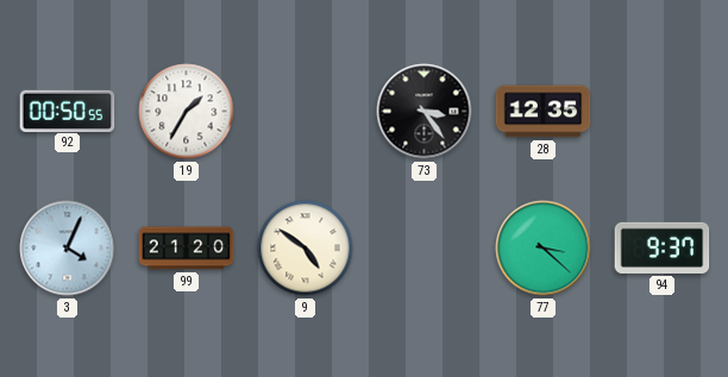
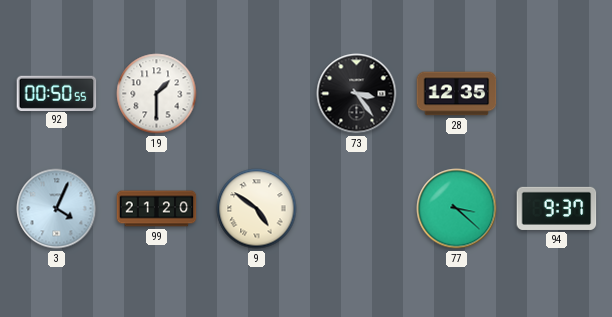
19: 1:35 -> 1:30 (157, 94)
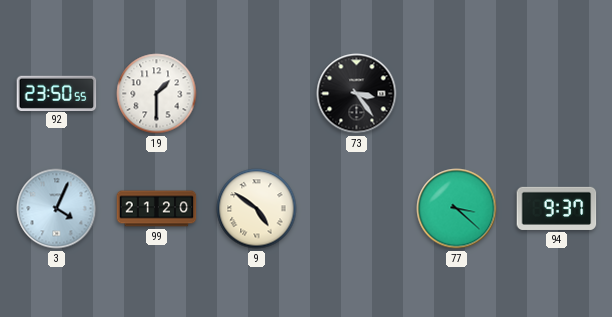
92: 00:50 -> 23:50 (57, 93)
28: 12:35 -> none (457, 94)
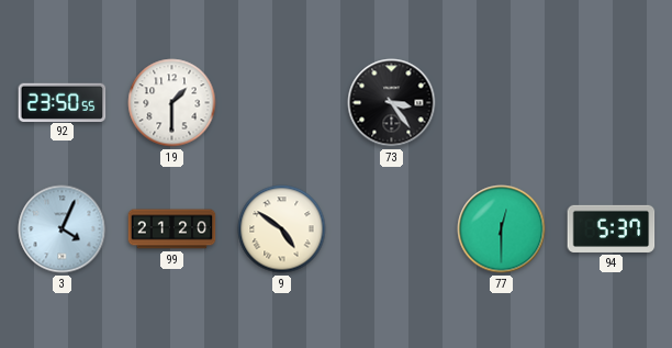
77: 3:22 -> 12:30 (502, 229)
94: 9:37 -> 5:37 (612, 228)
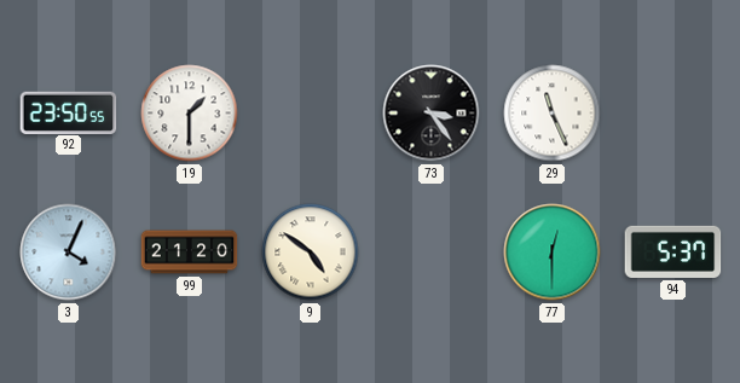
29: none -> 11:26 (553, 114)
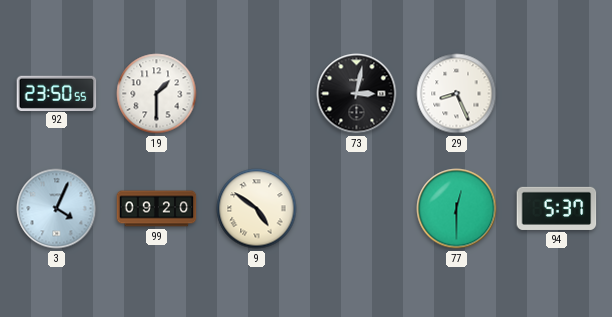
73: 3:24 -> 3:02 (357, 94)
29: 11:26 -> 8:26 (457, 94)
99: 21:20 -> 09:20 (157, 209)
